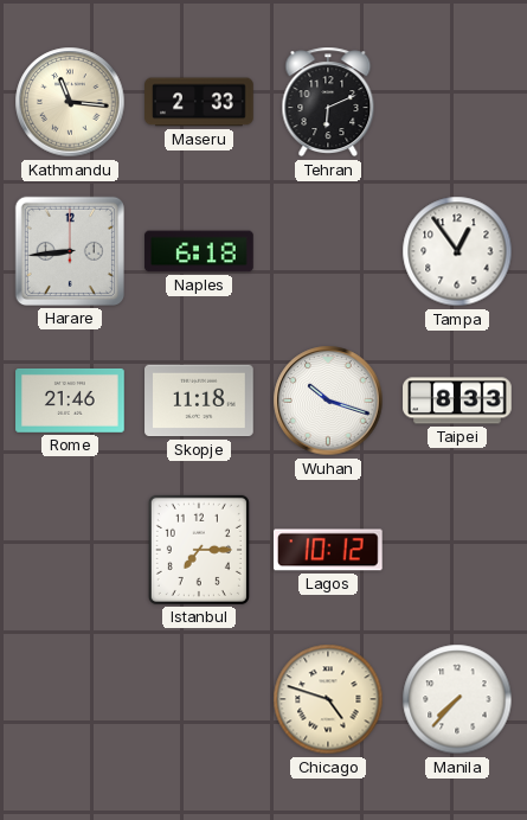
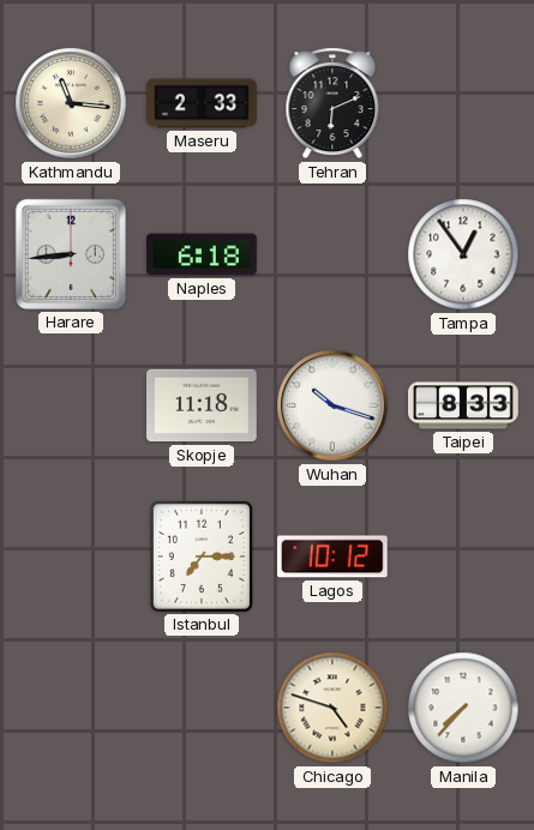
Rome: 21:46 -> none (70, 401)
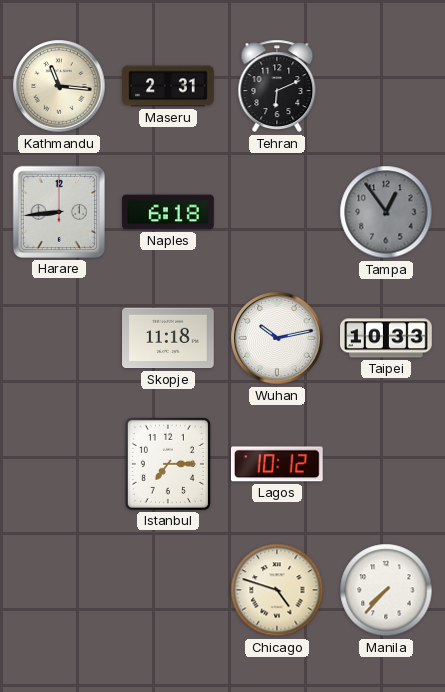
Maseru: 2:33 -> 2:31 (168, 86)
Tampa dial: white -> grey (386, 212)
Wuhan: 10:18 -> 10:13 (277, 338)
Taipei: 8:33 -> 10:33 (386, 338)
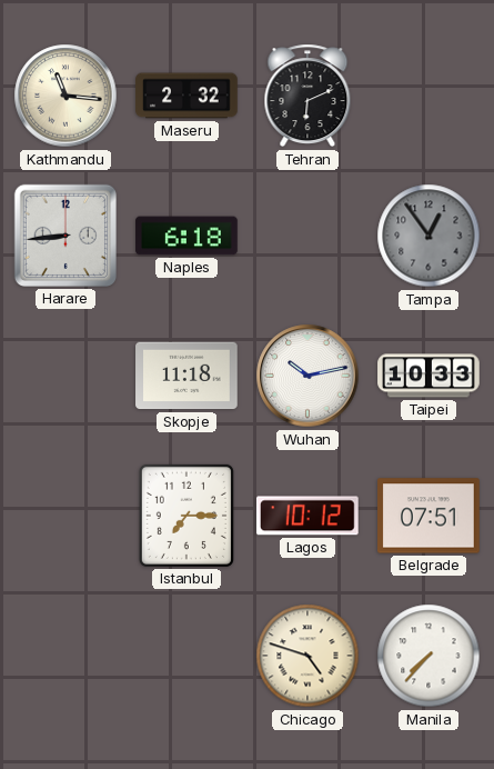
Maseru: 2:31 -> 2:32 (186, 96)
Belgrade: none -> 07:51 (430, 516)
